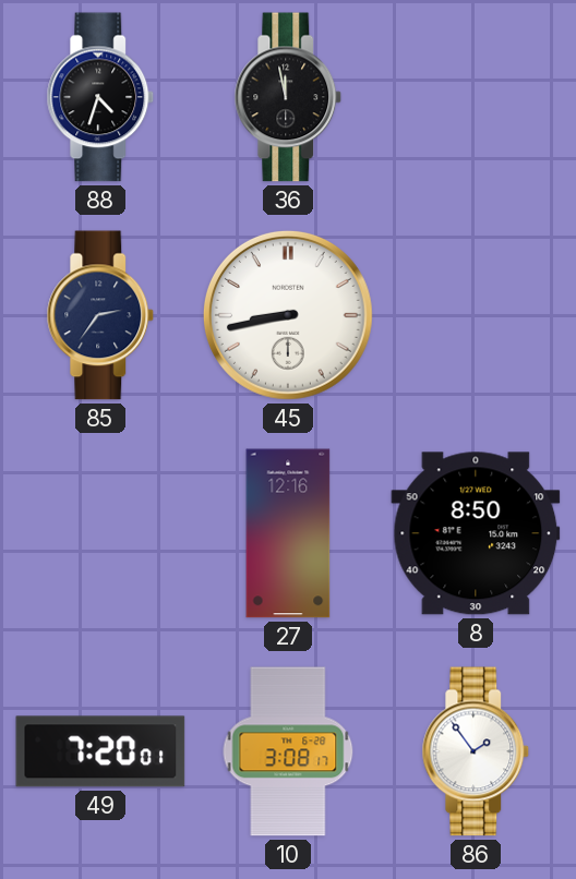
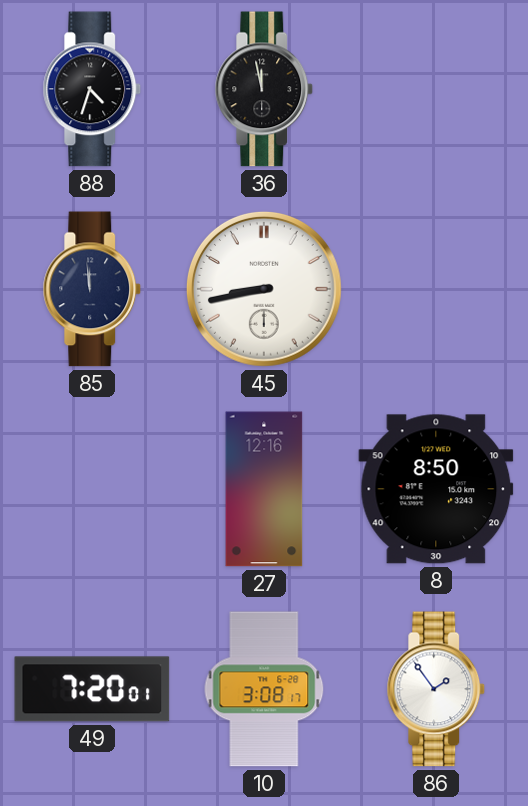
85: 2:36 -> 11:59 (92, 289)
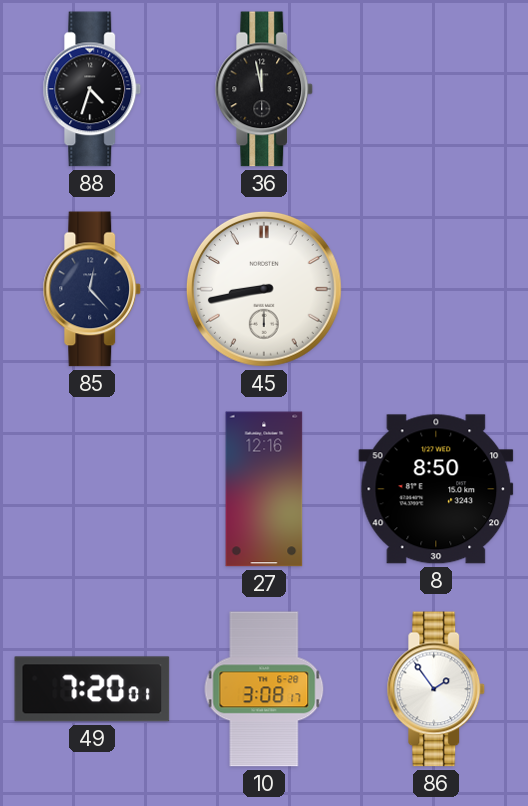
85: 11:59 -> 12:23 (92, 289)
